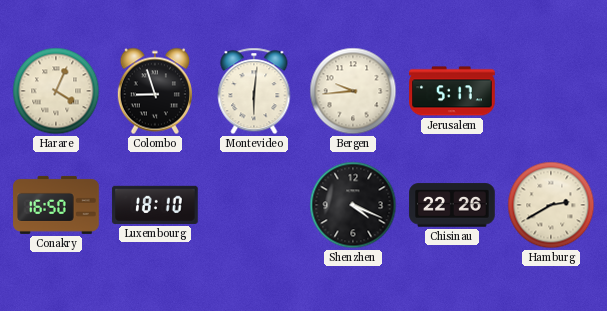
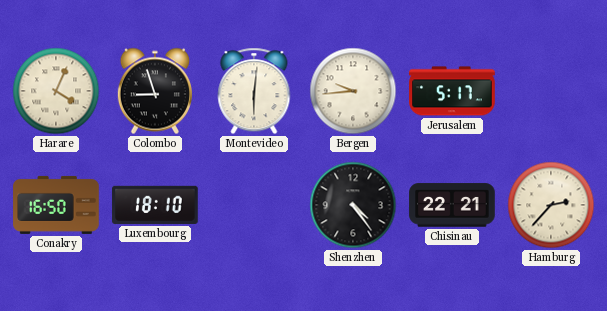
Shenzhen: 4:19 -> 4:24 (353, 205)
Chisinau: 22:26 -> 22:21 (452, 205)
Hamburg: 2:40 -> 2:37 (551, 205)
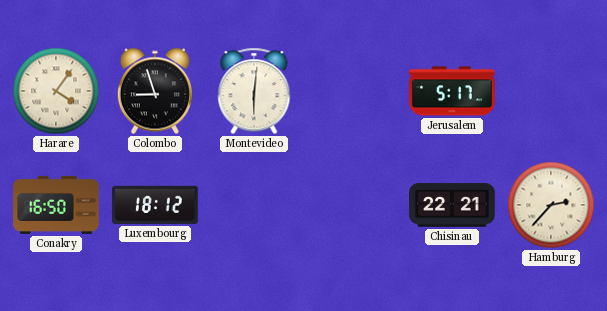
Harare: 4:04 -> 4:06 (56, 91)
Bergen: 9:44 -> none (353, 91)
Luxembourg: 18:10 -> 18:12 (155, 205)
Shenzhen: 4:24 -> none (353, 205)
